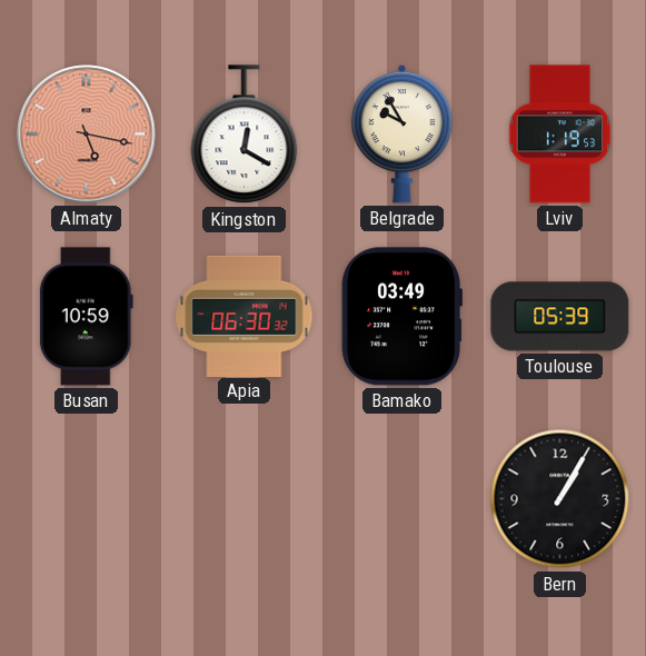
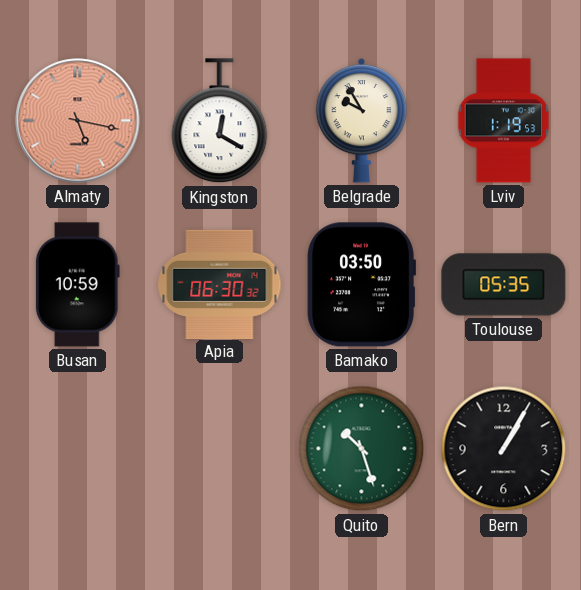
Bamako: 03:49 -> 03:50 (361, 285)
Toulouse: 05:39 -> 05:35 (504, 285)
Quito: none -> 10:27 (362, 449)
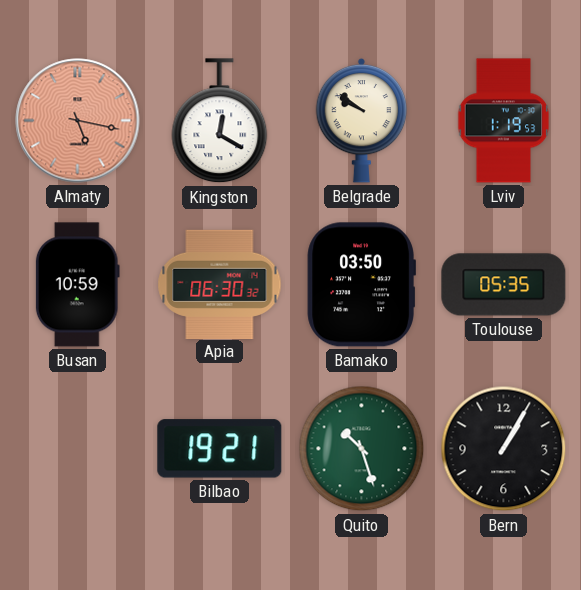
Belgrade: 9:55 -> 9:51 (362, 120)
Bilbao: none -> 19:21 (220, 449)
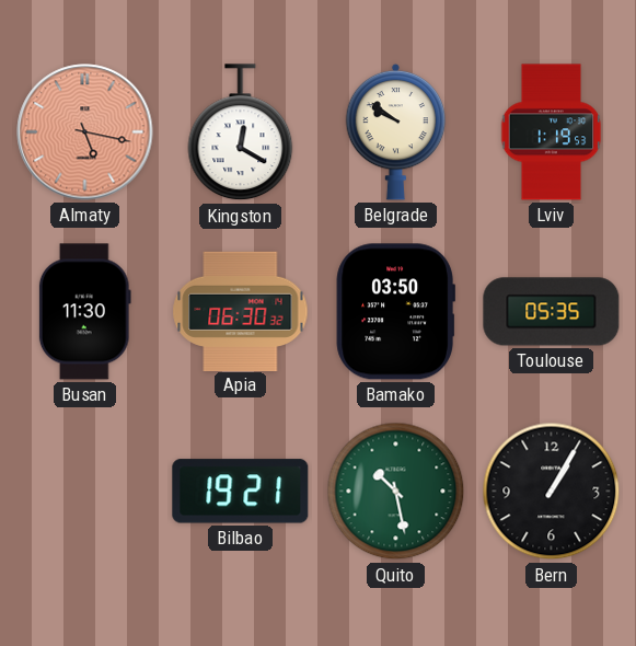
Busan: 10:59 -> 11:30 (84, 312)
Quito: 10:27 -> 10:28 (396, 492)
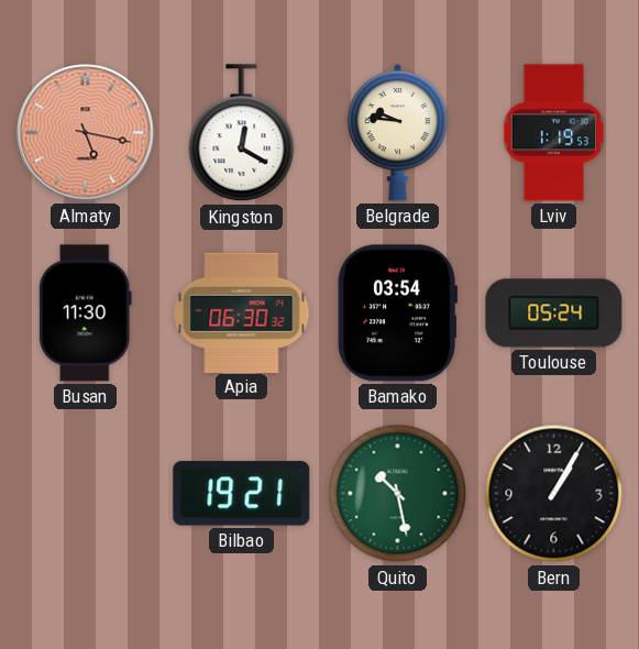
Belgrade: 9:51 -> 9:46 (398, 132)
Bamako: 03:50 -> 03:54 (397, 313)
Toulouse: 05:35 -> 05:24 (554, 313)
